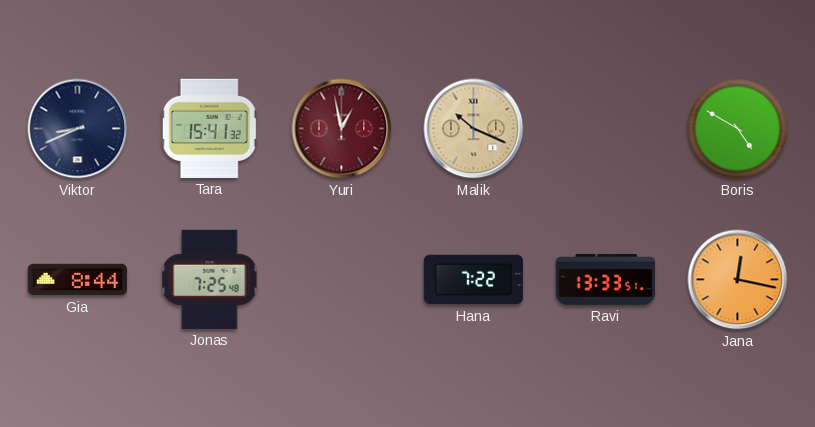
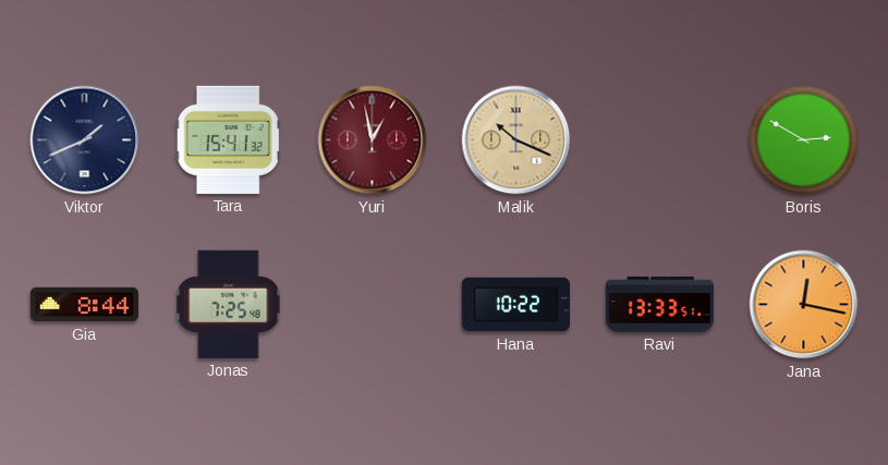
Viktor: 8:41 -> 1:41 (85, 140)
Boris: 4:50 -> 2:50 (804, 140)
Hana: 7:22 -> 10:22 (515, 305)
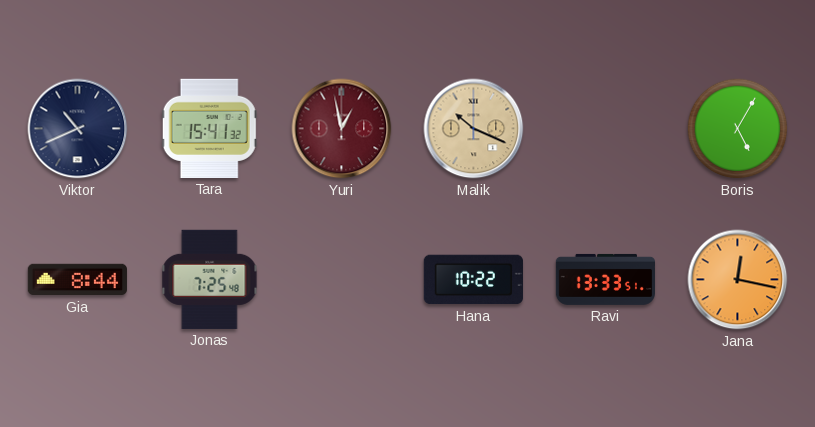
Viktor: 1:41 -> 10:41 (78, 129)
Boris: 2:50 -> 5:05 (738, 129)
